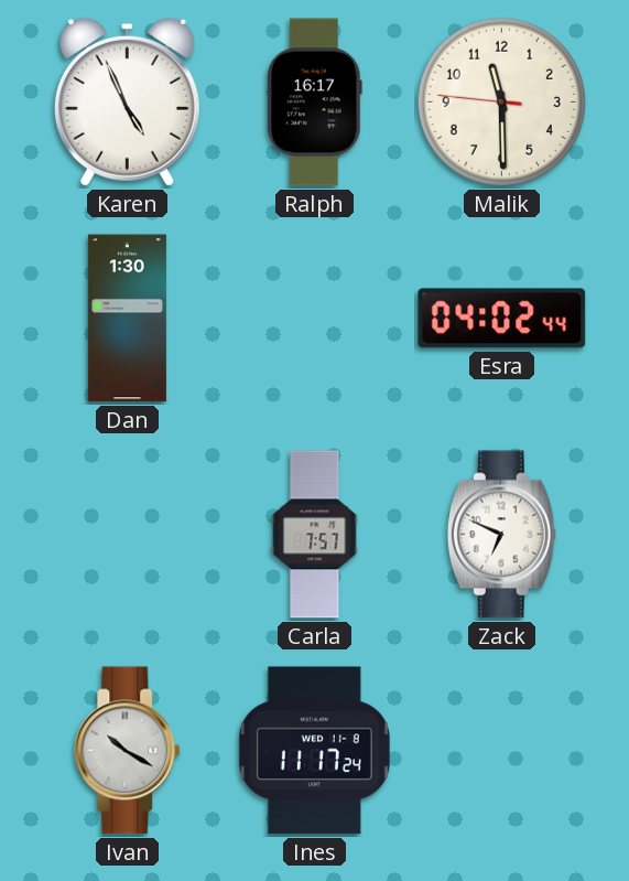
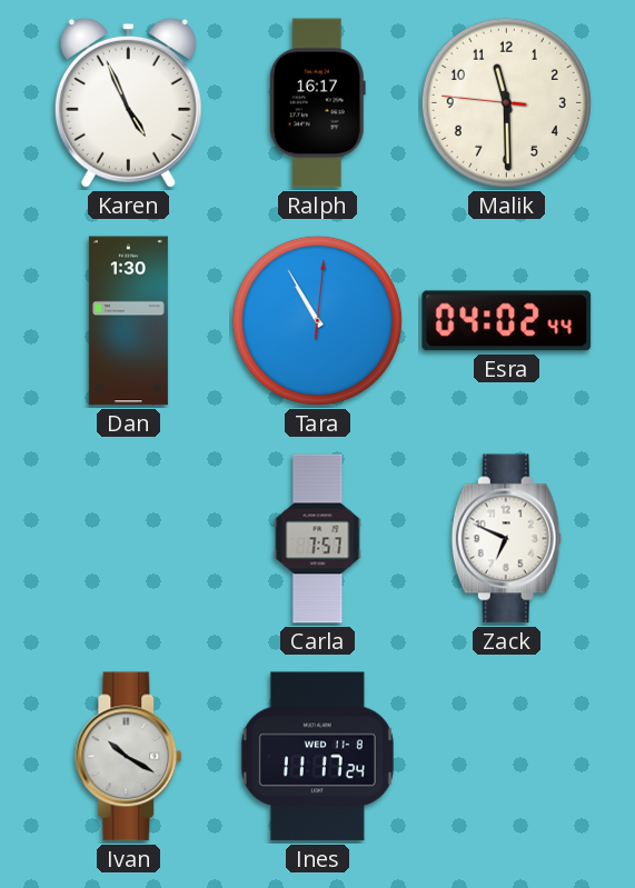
Tara: none -> 10:55 (317, 320)
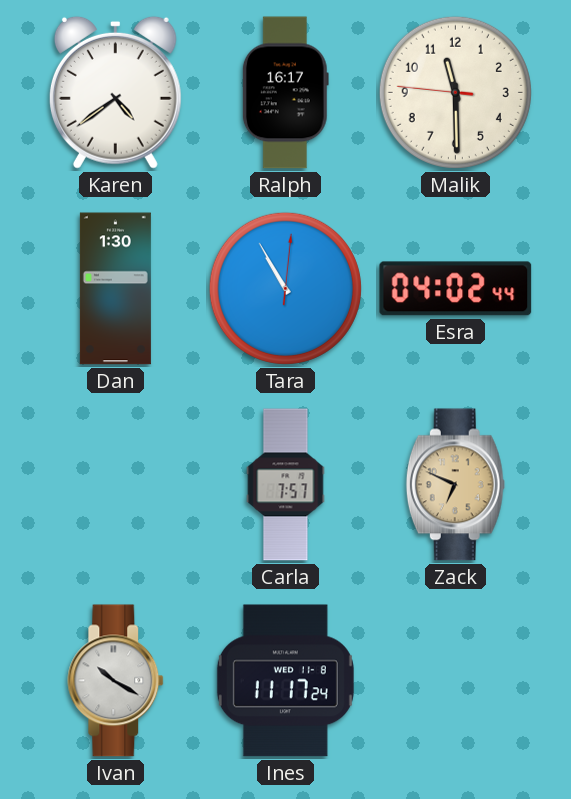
Karen: 4:56 -> 4:39 (115, 92)
Zack dial: white -> champagne (455, 485)
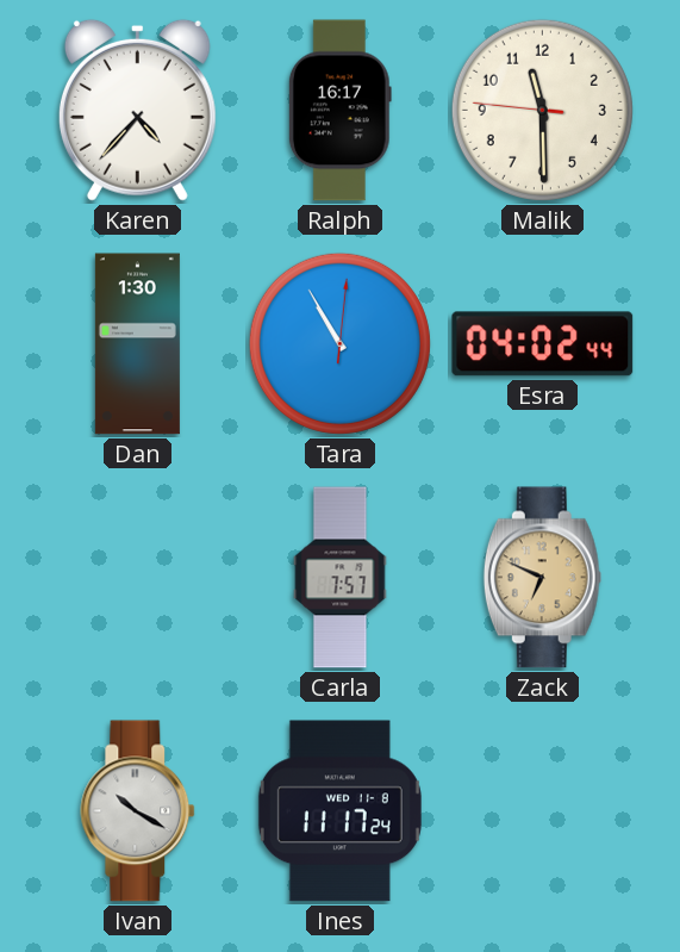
Karen: 4:39 -> 4:37 (137, 110)
